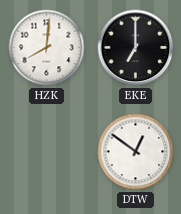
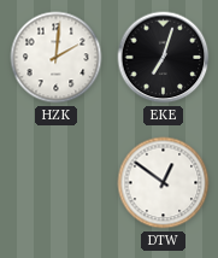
HZK: 8:01 -> 2:01 (57, 58)
EKE: 7:00 -> 7:03 (164, 58)
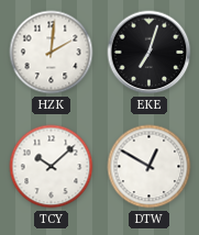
TCY: none -> 10:08 (52, 167)
DTW: 12:51 -> 12:50 (150, 167)
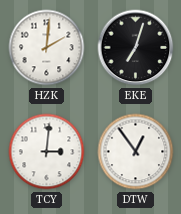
TCY: 10:08 -> 3:01 (47, 152)
DTW: 12:50 -> 12:54 (136, 152)
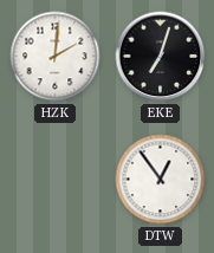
TCY: 3:01 -> none (47, 152)
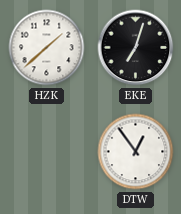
HZK: 2:01 -> 1:38 (47, 48)
